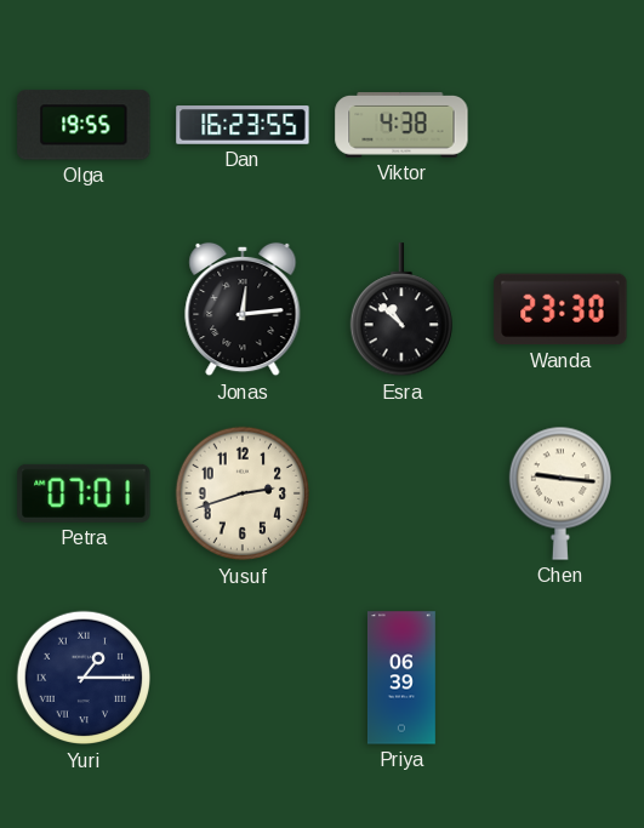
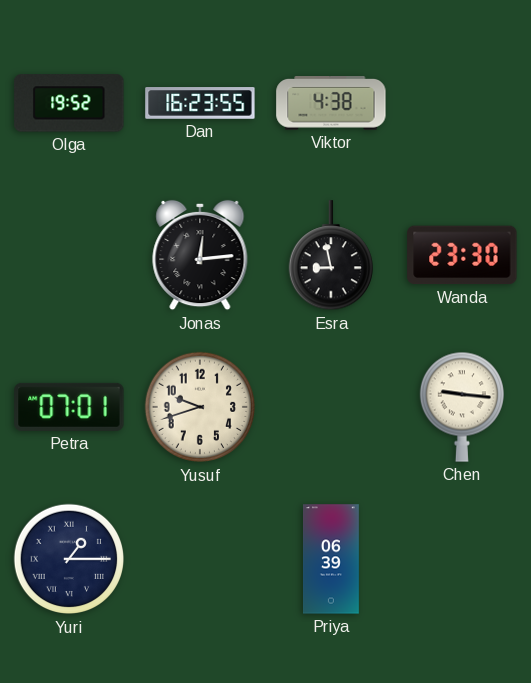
Olga: 19:55 -> 19:52 (69, 103)
Esra: 10:52 -> 8:58 (330, 256)
Yusuf: 2:42 -> 9:42 (200, 407)
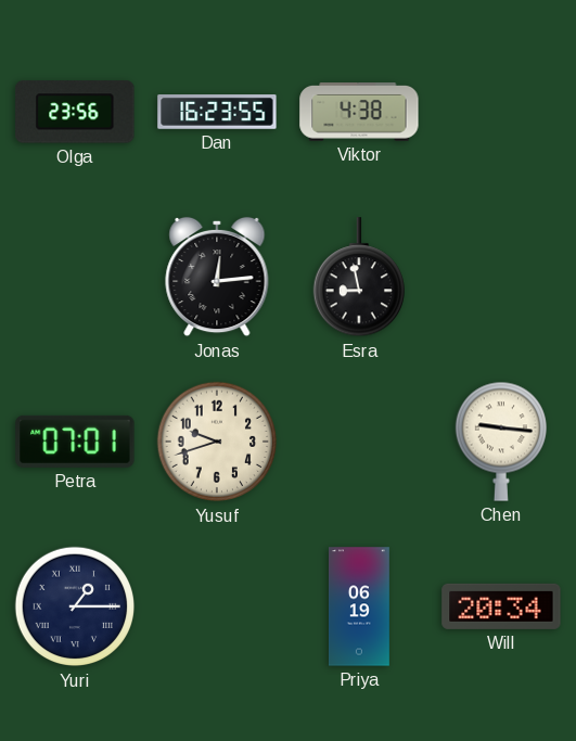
Olga: 19:52 -> 23:56 (75, 112)
Wanda: 23:30 -> none (462, 255)
Priya: 06:39 -> 06:19 (360, 606)
Will: none -> 20:34 (501, 606)
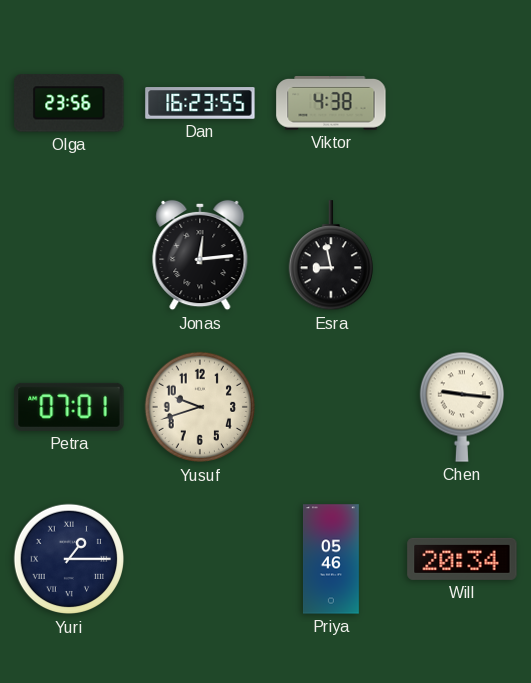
Priya: 06:19 -> 05:46 (332, 559)
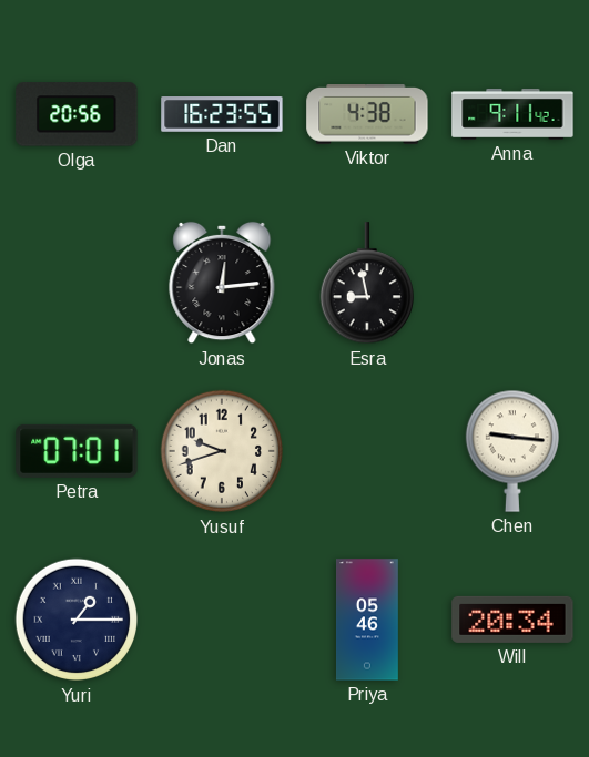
Olga: 23:56 -> 20:56 (77, 114)
Anna: none -> 9:11 (512, 115)
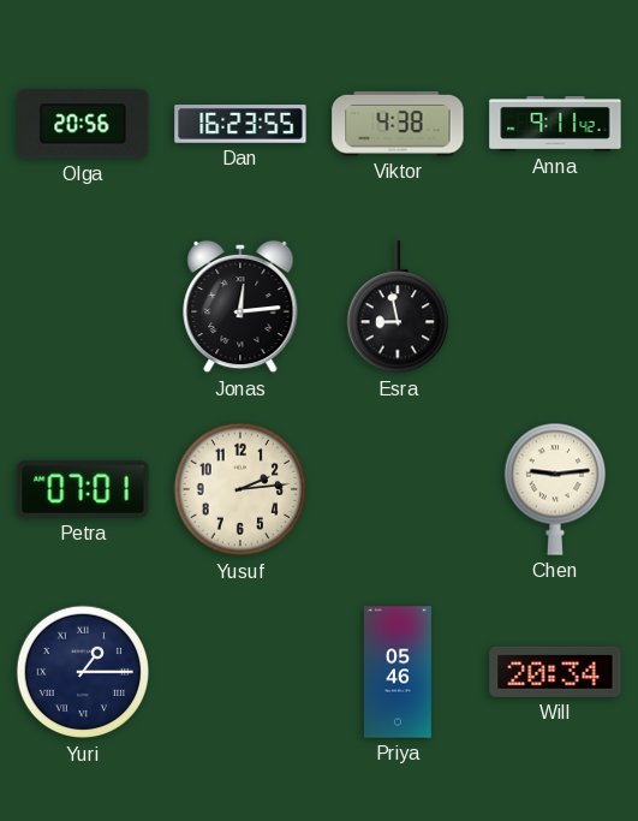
Yusuf: 9:42 -> 2:14 (240, 489)
Chen: 9:16 -> 9:14 (554, 489)
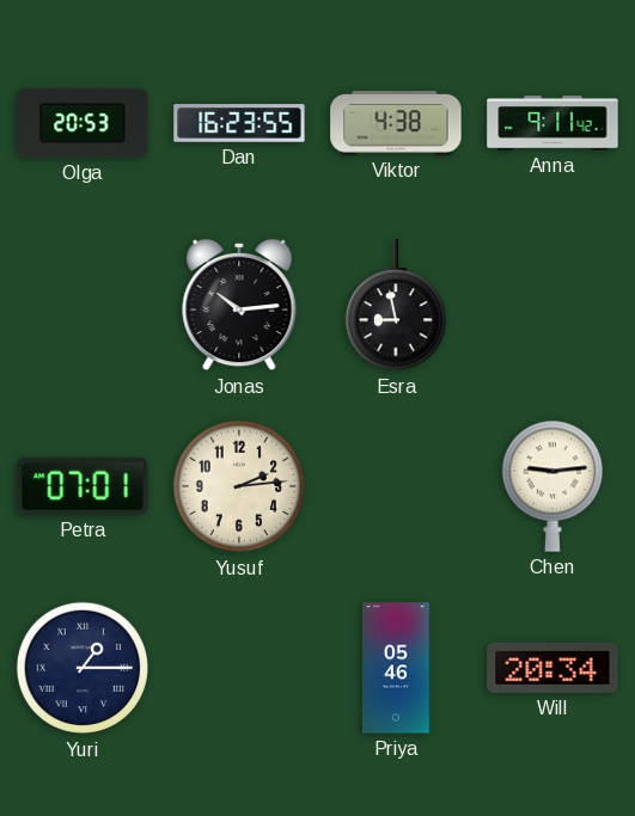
Olga: 20:56 -> 20:53 (83, 123)
Jonas: 12:14 -> 10:14 (239, 305)
